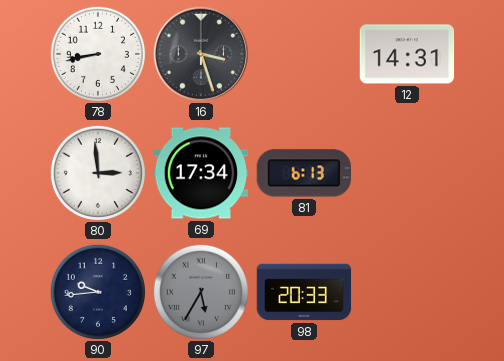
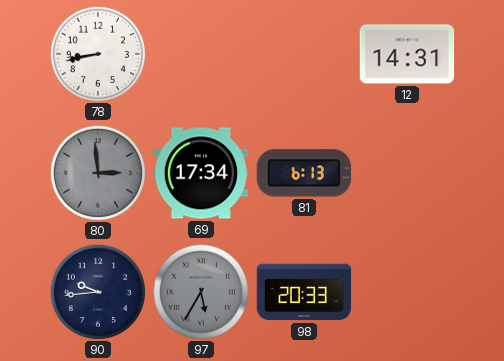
16: 3:27 -> none (201, 54)
80 dial: white -> grey (98, 173)
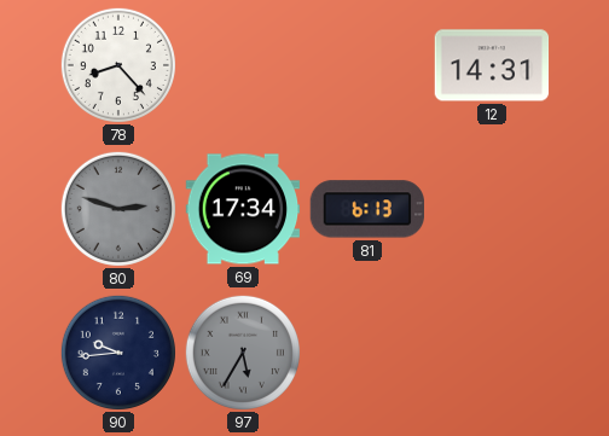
78: 8:43 -> 8:23 (118, 65)
80: 2:59 -> 2:48 (118, 209)
98: 20:33 -> none (304, 292)
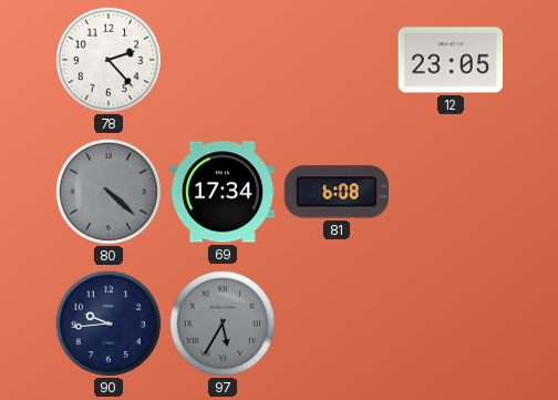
78: 8:23 -> 2:23 (108, 60)
12: 14:31 -> 23:05 (451, 60)
80: 2:48 -> 4:22 (108, 192)
81: 6:13 -> 6:08 (335, 192)
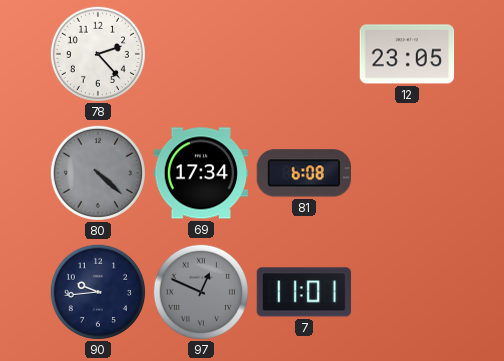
97: 5:35 -> 12:49 (201, 292)
7: none -> 11:01 (303, 292)
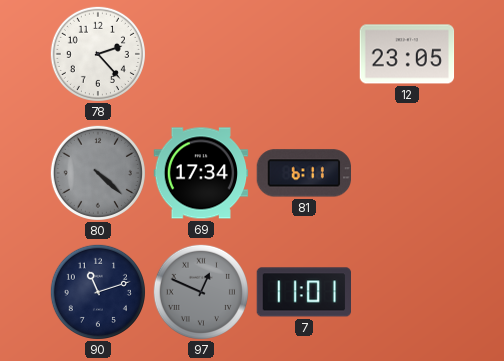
81: 6:08 -> 6:11 (303, 173)
90: 9:44 -> 11:12 (98, 292)
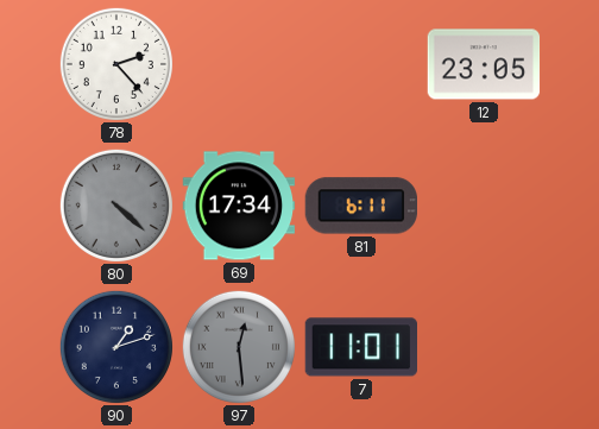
90: 11:12 -> 1:12 (116, 347)
97: 12:49 -> 12:29 (239, 347)
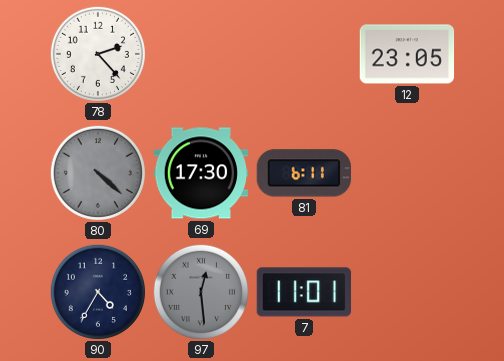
69: 17:34 -> 17:30 (201, 173)
90: 1:12 -> 4:35 (98, 292)
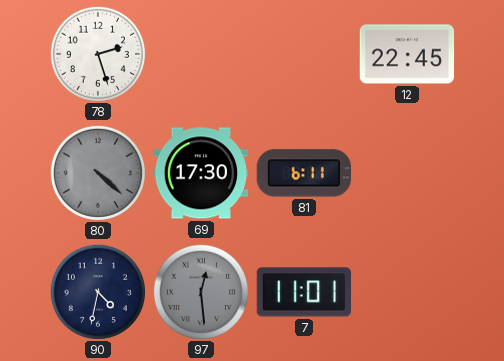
78: 2:23 -> 2:27 (98, 54)
12: 23:05 -> 22:45 (407, 54)
90: 4:35 -> 4:32 (98, 292)
